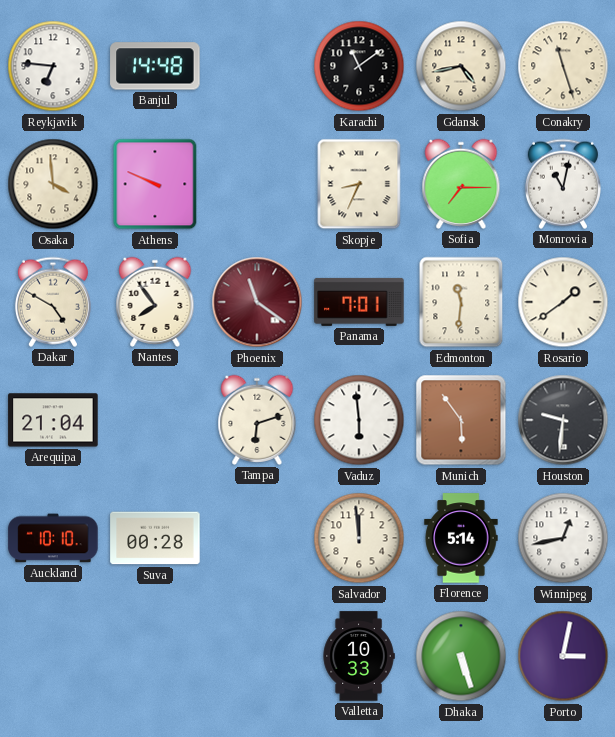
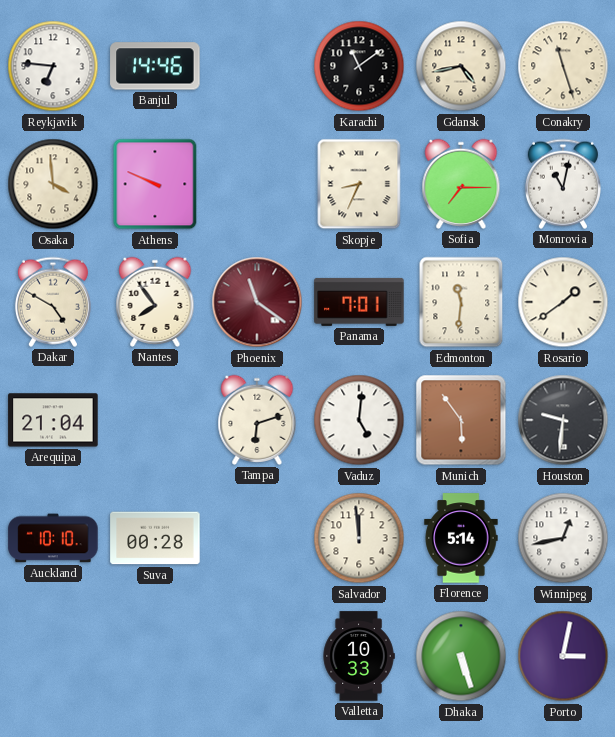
Banjul: 14:48 -> 14:46 (155, 66)
Vaduz: 5:59 -> 5:01 (359, 420)
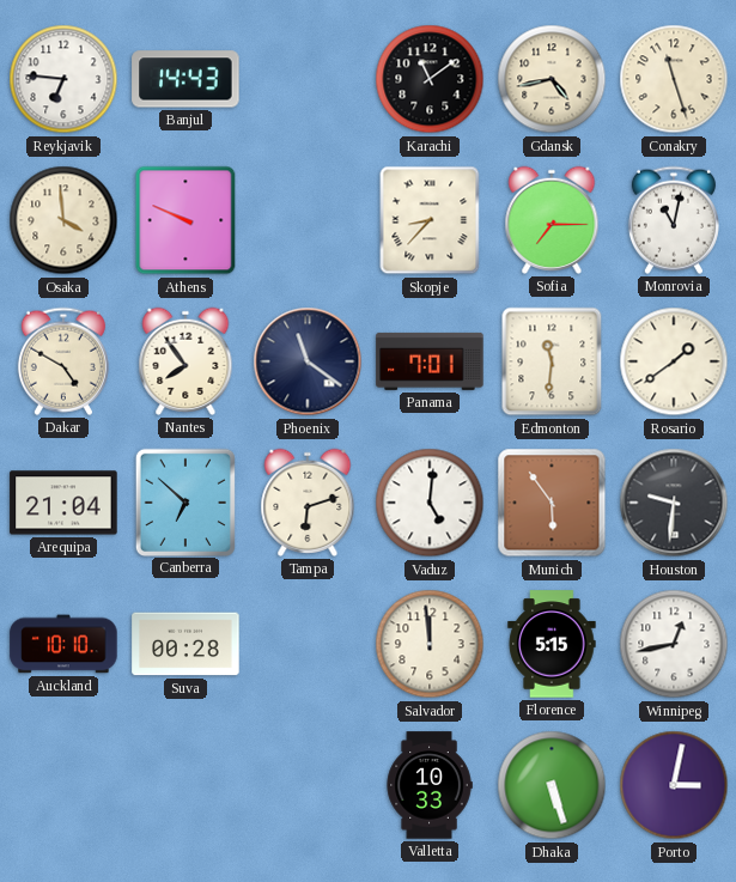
Banjul: 14:46 -> 14:43 (185, 79)
Skopje: 8:34 -> 8:37 (430, 220)
Phoenix dial: burgundy -> navy (308, 361)
Canberra: none -> 6:52 (185, 501)
Florence: 5:14 -> 5:15 (552, 644)
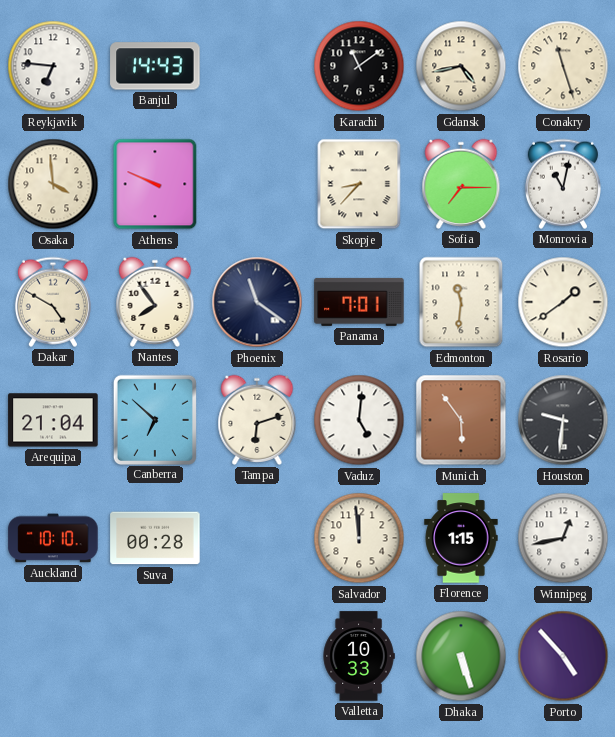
Florence: 5:15 -> 1:15 (461, 538)
Porto: 3:02 -> 4:53 (563, 656)
